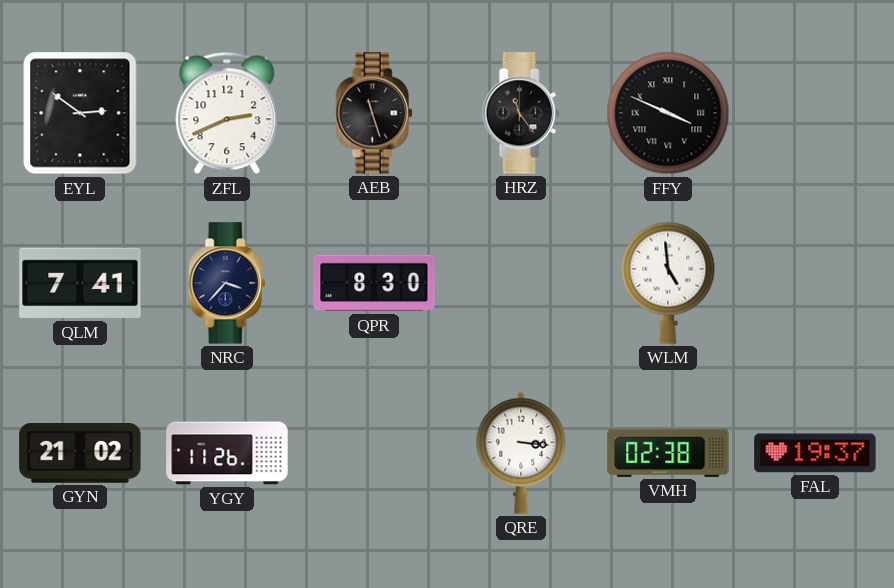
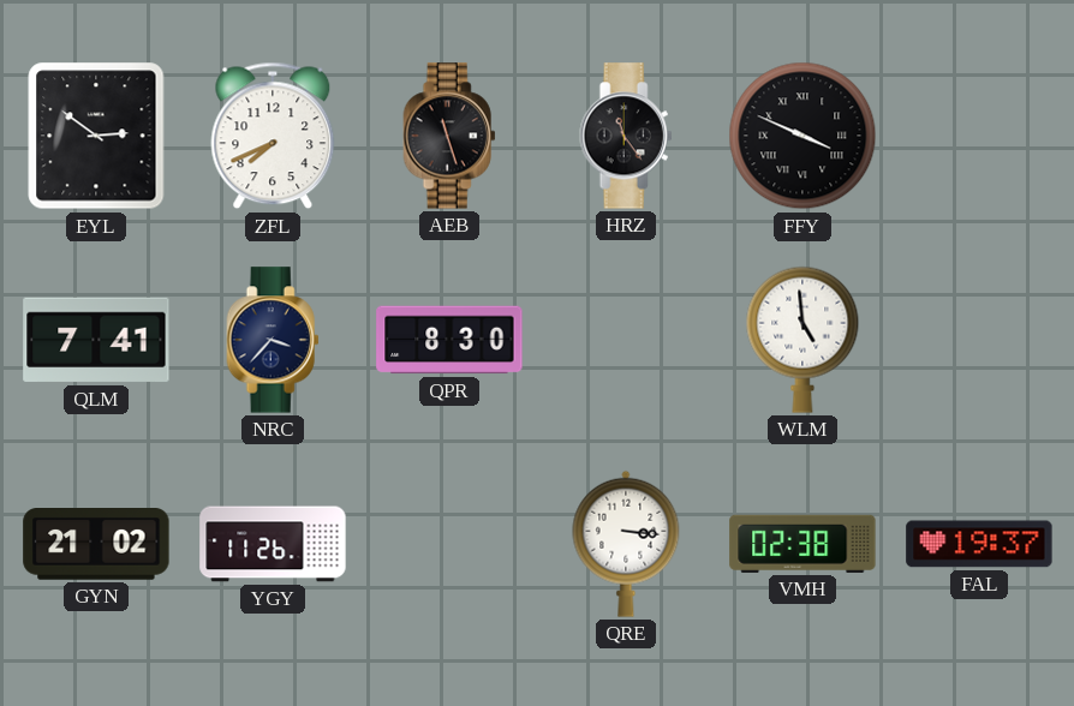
ZFL: 2:41 -> 7:41 (273, 136)
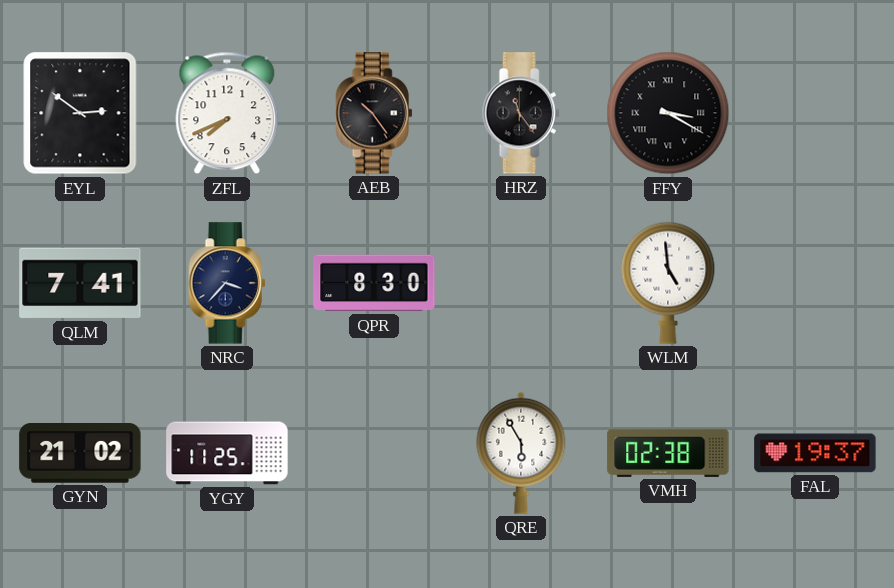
AEB: 11:27 -> 10:24 (374, 113)
FFY: 3:49 -> 3:20 (668, 113)
YGY: 11:26 -> 11:25 (227, 453)
QRE: 3:16 -> 5:55 (521, 453)
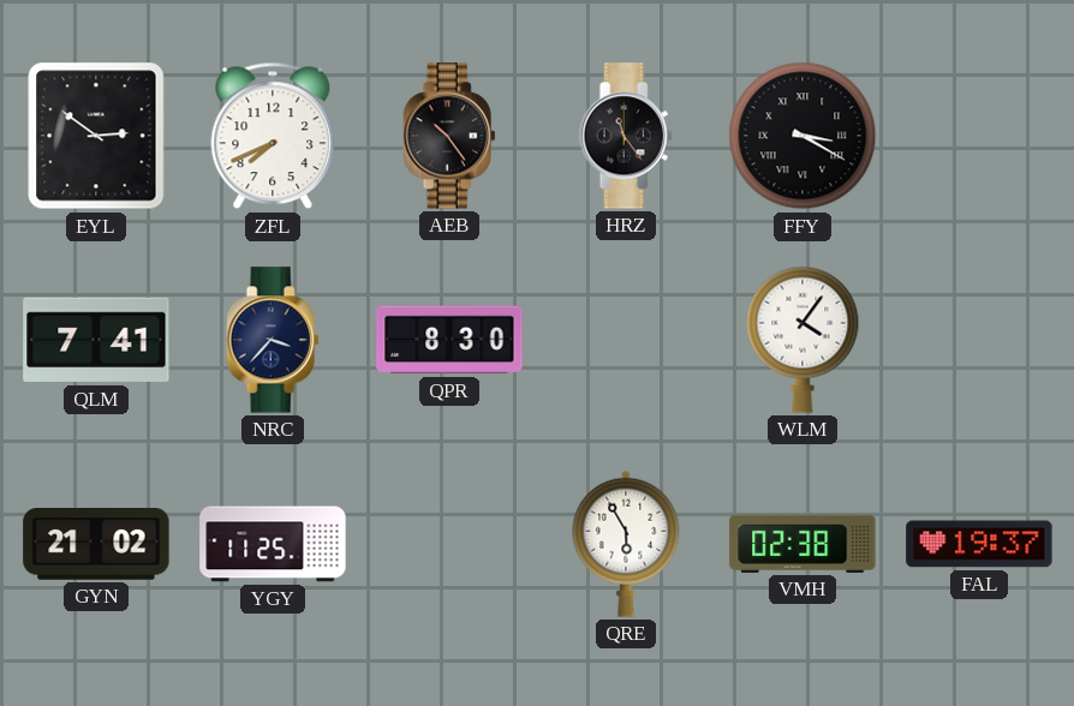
WLM: 4:59 -> 4:06 (802, 340)
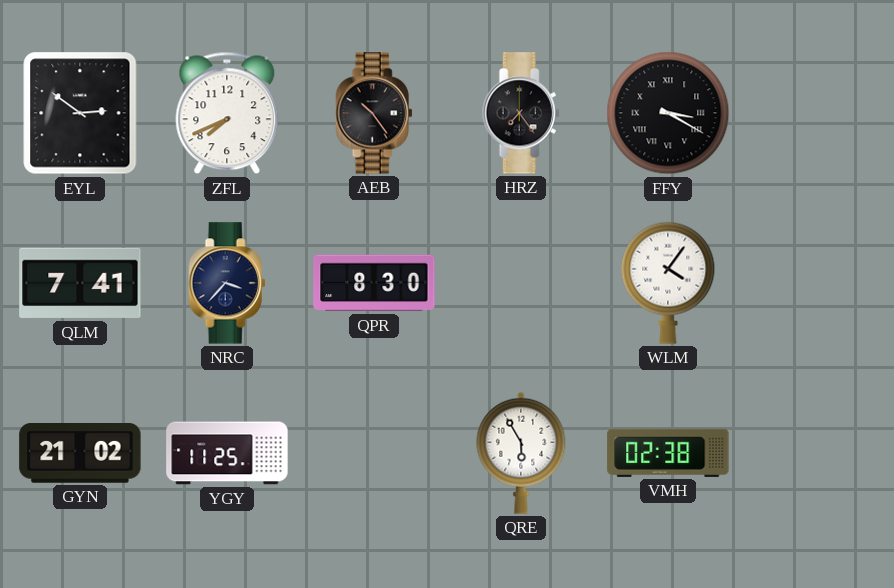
HRZ: 11:24 -> 7:24 (521, 113)
FAL: 19:37 -> none (979, 544)
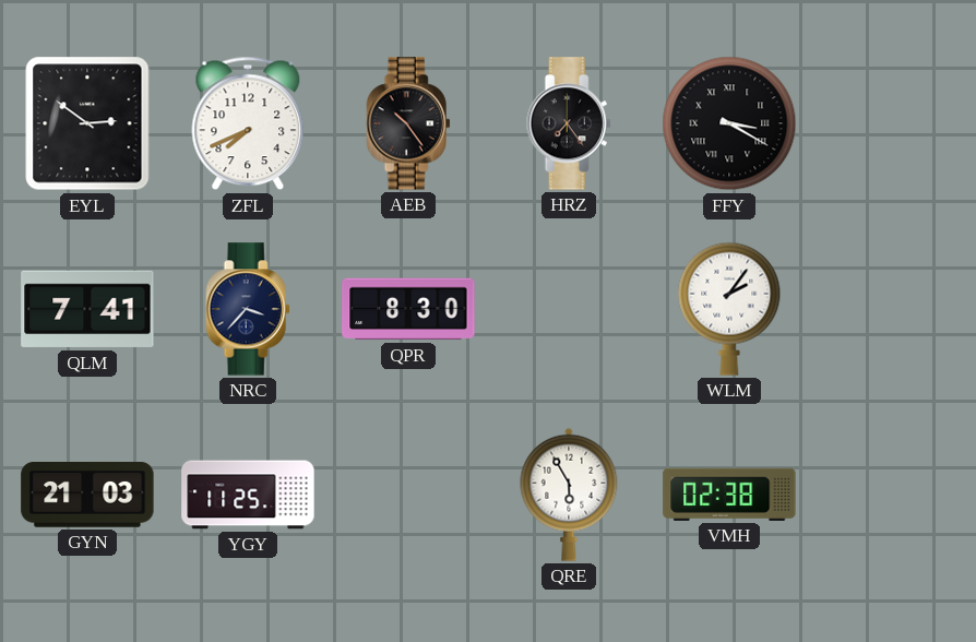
WLM: 4:06 -> 2:06 (729, 309)
GYN: 21:02 -> 21:03 (87, 495)
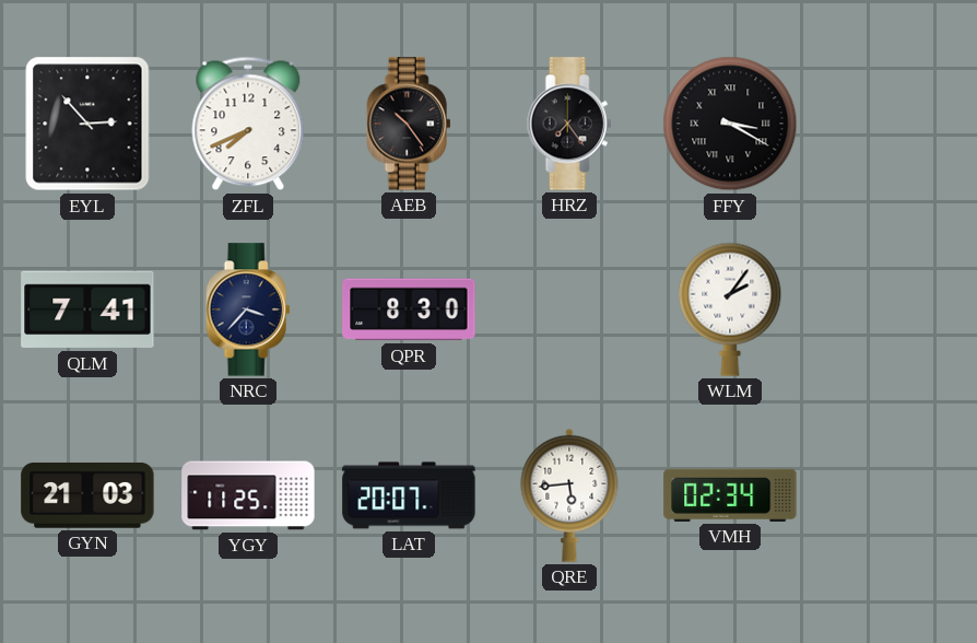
EYL: 2:51 -> 2:53 (87, 124)
LAT: none -> 20:07 (409, 495)
QRE: 5:55 -> 5:44 (569, 495)
VMH: 02:38 -> 02:34 (730, 495)
